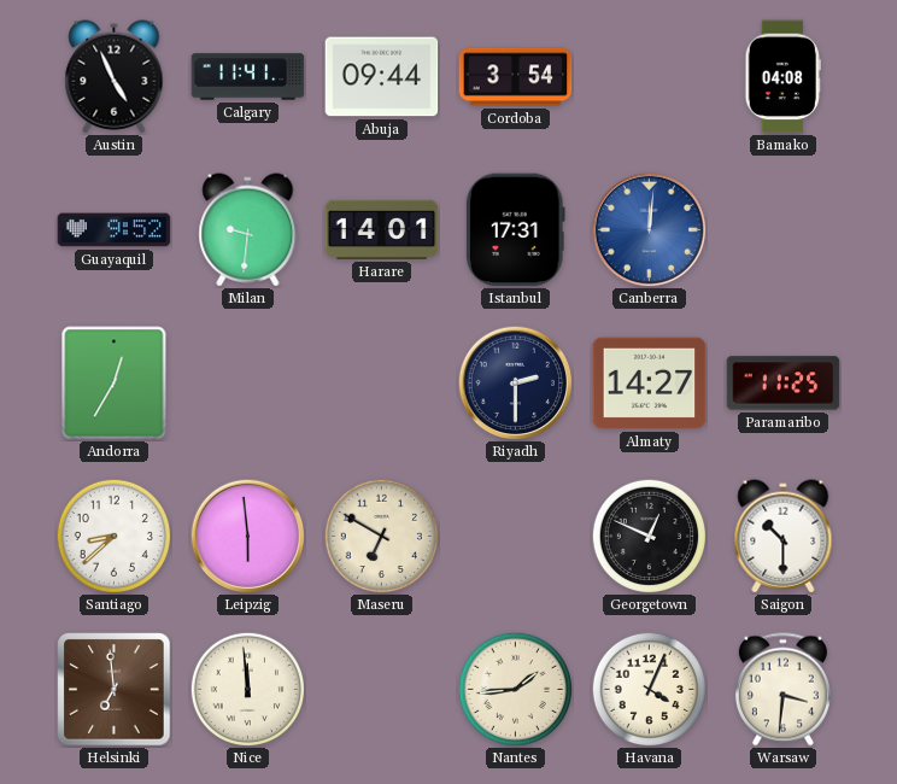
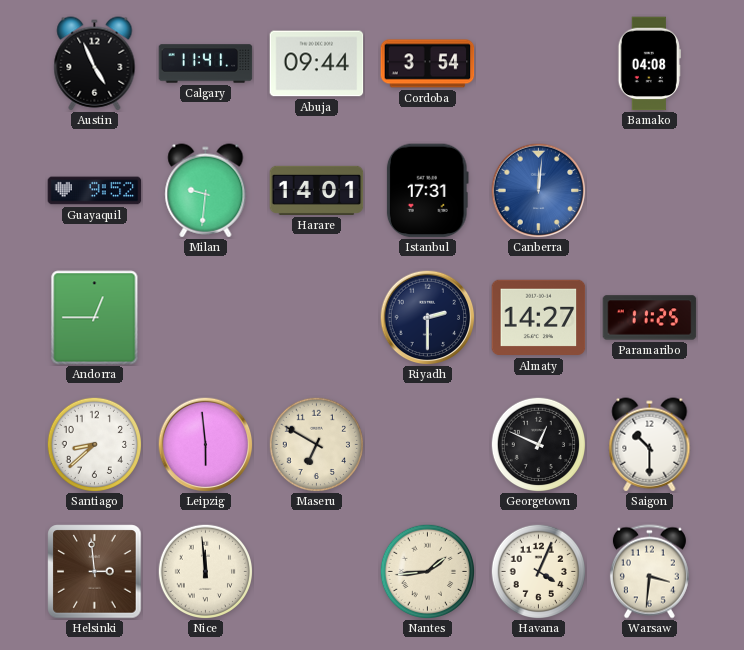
Andorra: 12:35 -> 12:45 (95, 318)
Helsinki: 6:59 -> 2:59 (95, 572)
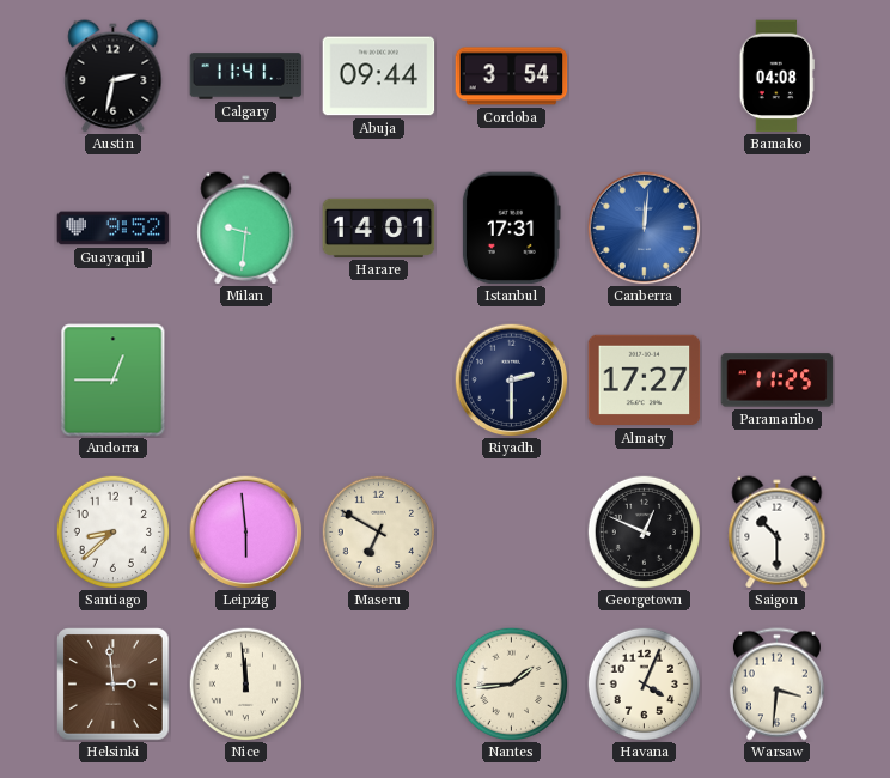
Austin: 4:56 -> 2:32 (114, 77)
Almaty: 14:27 -> 17:27 (645, 381)
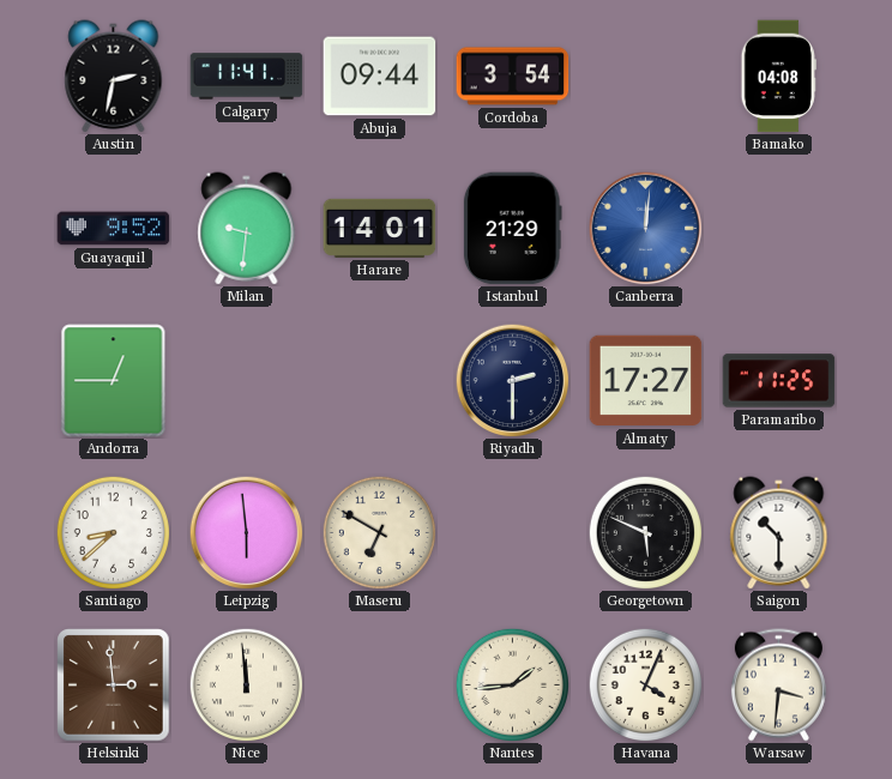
Istanbul: 17:31 -> 21:29 (512, 229)
Georgetown: 12:49 -> 5:49 (645, 532)
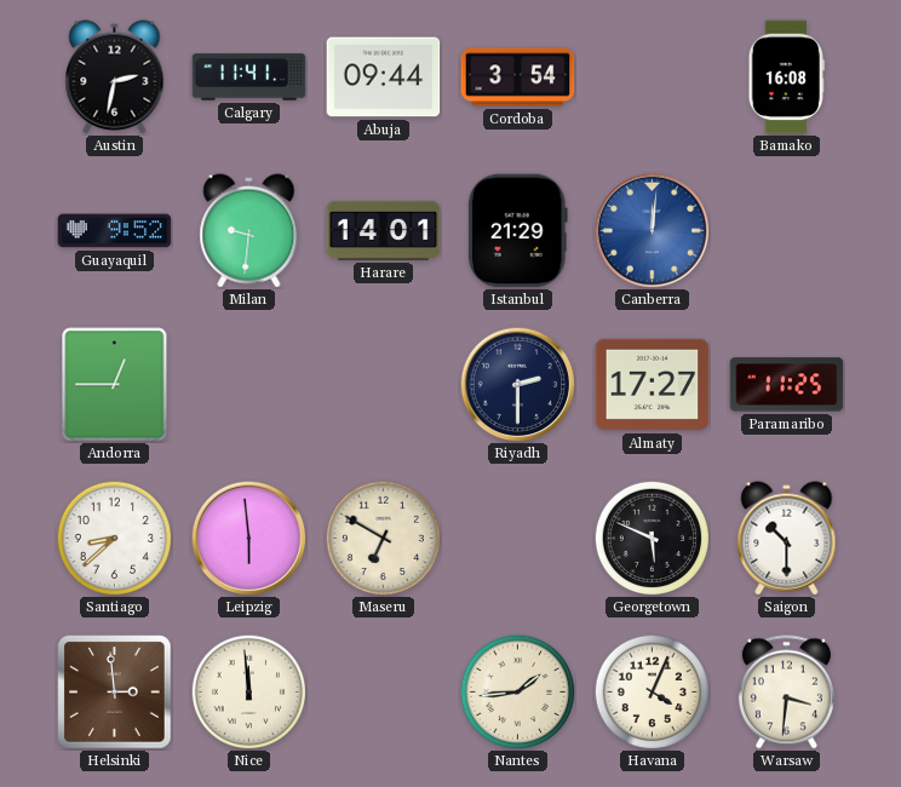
Bamako: 04:08 -> 16:08 (786, 77)
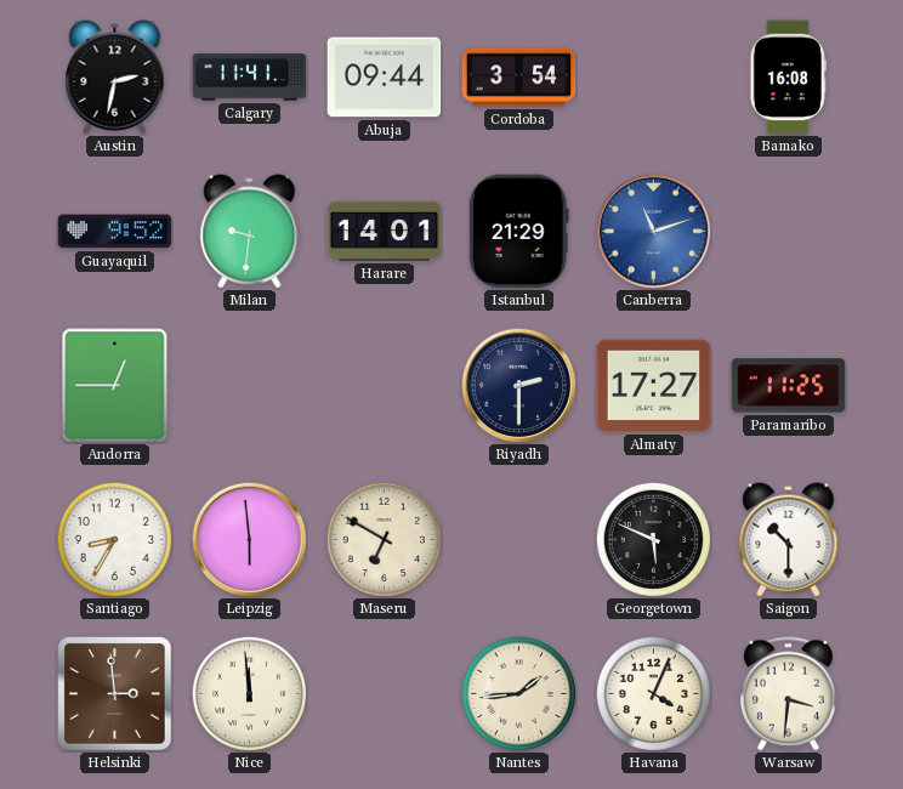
Canberra: 12:01 -> 11:12 (653, 231)
Santiago: 8:38 -> 8:35 (114, 539)
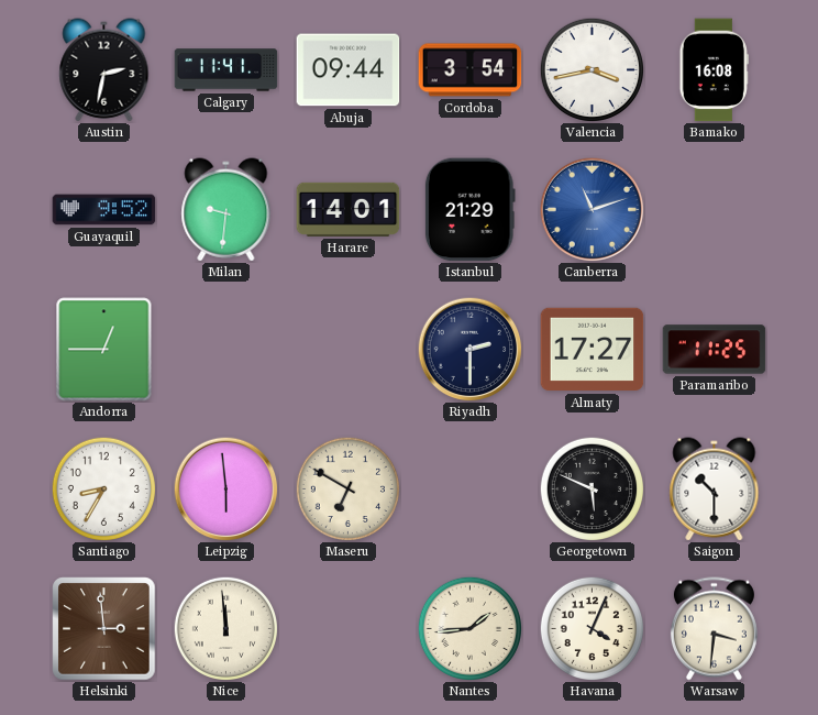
Valencia: none -> 3:43 (592, 69)
